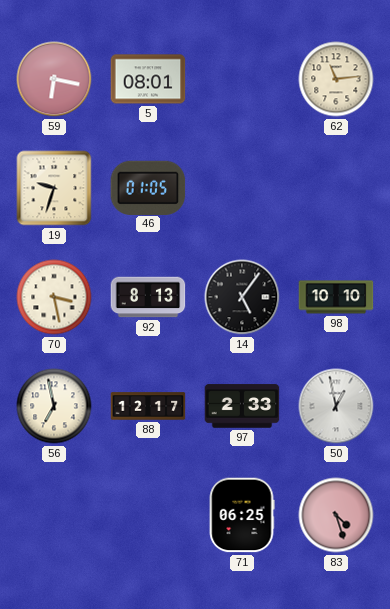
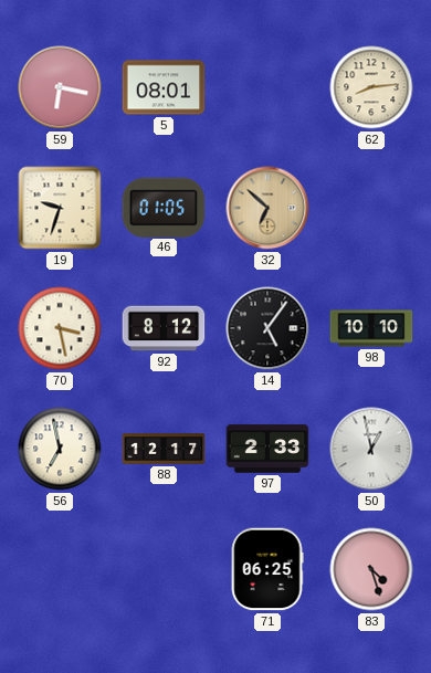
62: 11:14 -> 8:14 (371, 87)
32: none -> 6:52 (267, 208)
92: 8:13 -> 8:12 (164, 328)
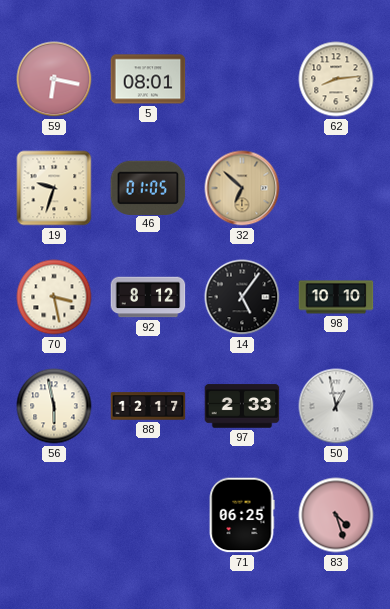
56: 6:58 -> 5:58 (54, 406)
